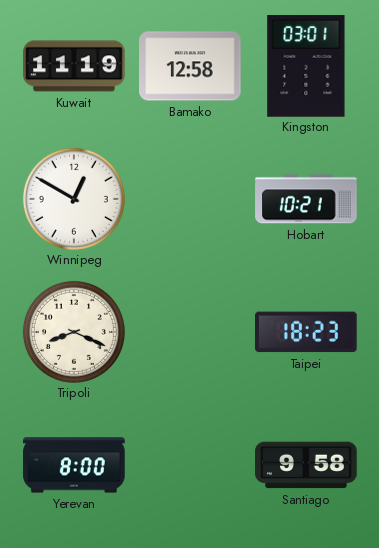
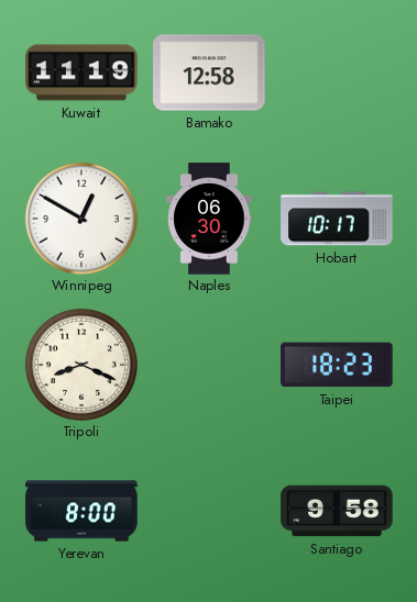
Kingston: 03:01 -> none (306, 66)
Naples: none -> 06:30 (209, 219)
Hobart: 10:21 -> 10:17 (337, 219)
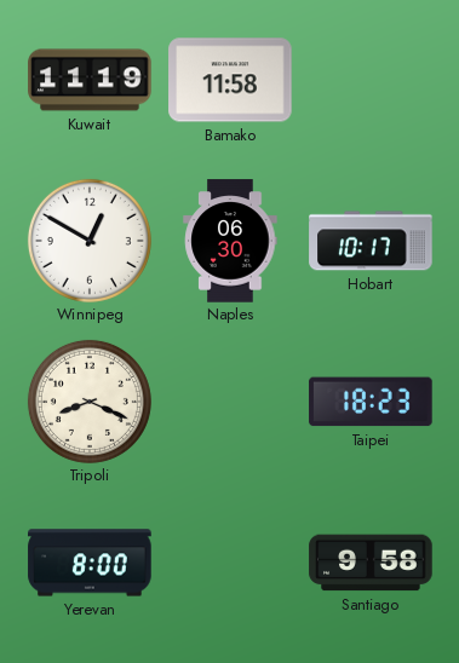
Bamako: 12:58 -> 11:58 (230, 80)
